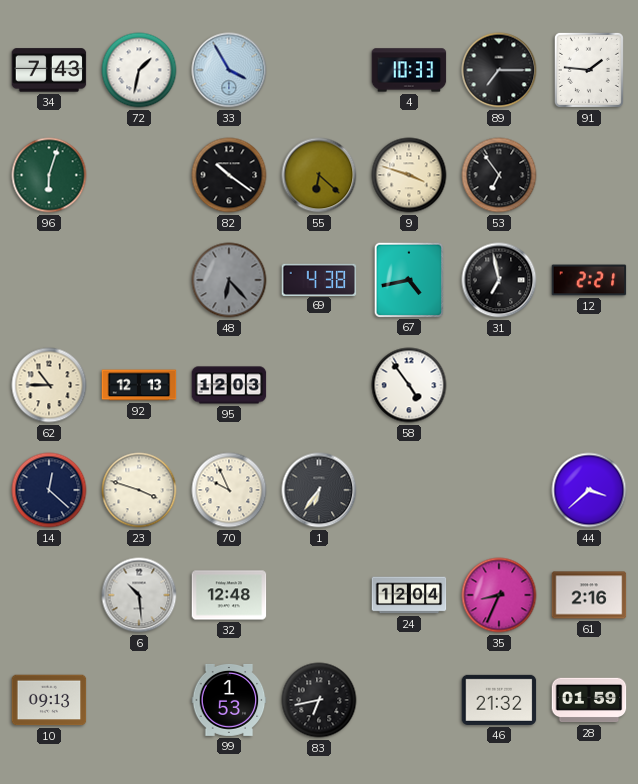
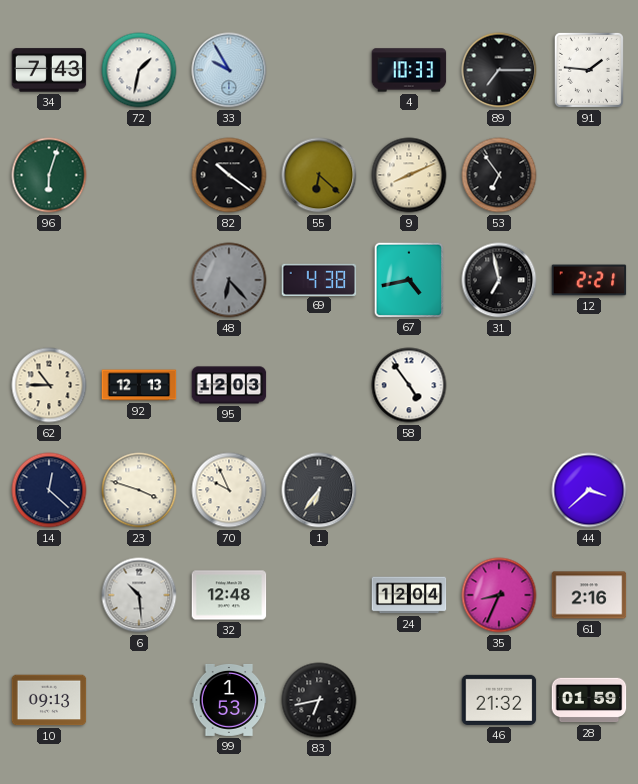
33: 3:55 -> 9:55 (229, 70)
9: 3:48 -> 8:11 (409, 175)
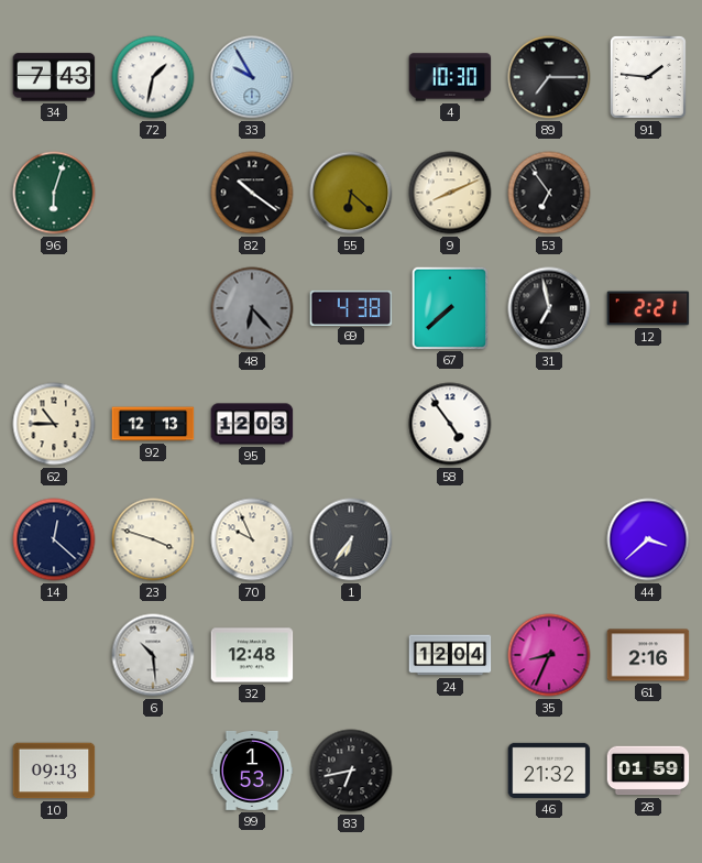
4: 10:33 -> 10:30 (450, 77)
67: 4:43 -> 7:38 (449, 307)
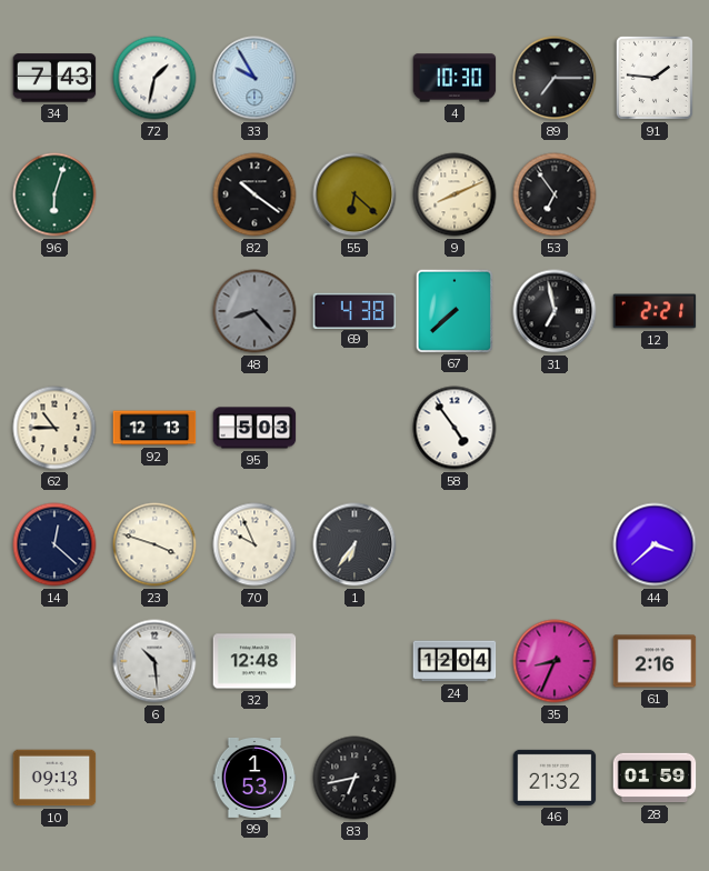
48: 6:23 -> 8:23 (254, 311)
95: 12:03 -> 5:03 (254, 428)
